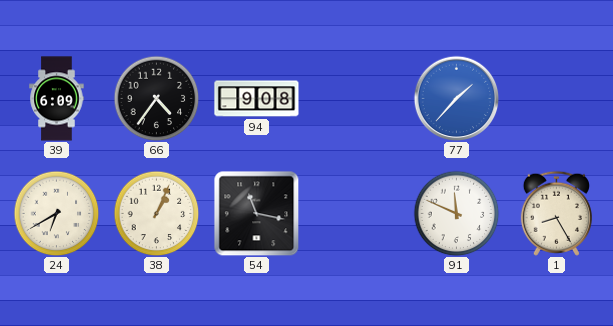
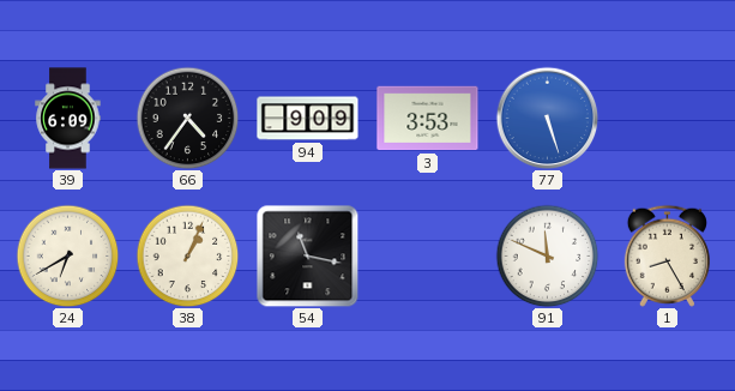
94: 9:08 -> 9:09 (308, 119)
3: none -> 3:53 (428, 119)
77: 1:37 -> 5:27 (547, 118)
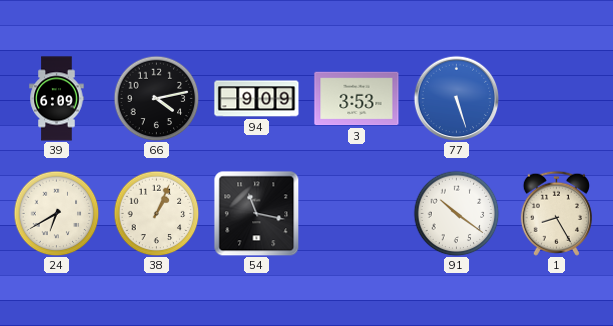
66: 4:36 -> 4:13 (156, 98)
91: 11:49 -> 10:21 (456, 213)
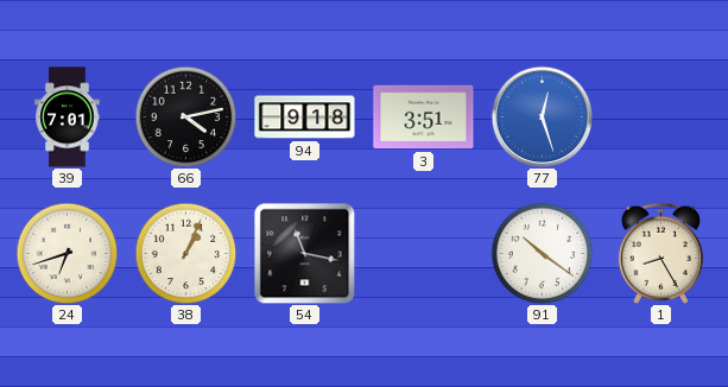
39: 6:09 -> 7:01 (68, 118)
94: 9:09 -> 9:18 (305, 118)
3: 3:53 -> 3:51 (424, 118)
77: 5:27 -> 12:27 (542, 116)
24: 6:40 -> 6:42 (67, 253)
